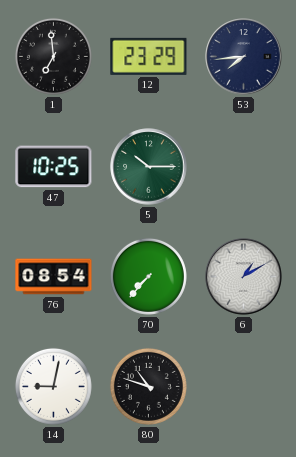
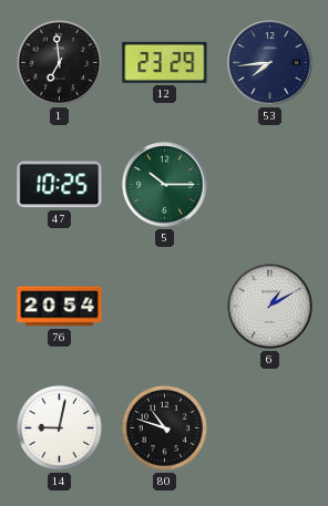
76: 08:54 -> 20:54 (60, 307)
70: 7:37 -> none (148, 276)
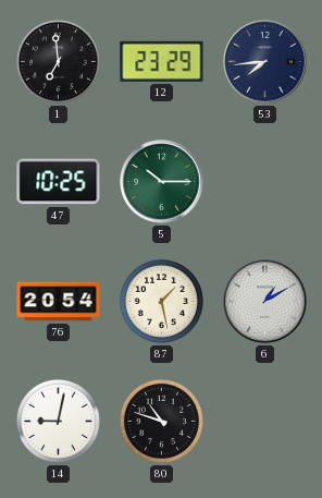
87: none -> 1:28 (161, 301)
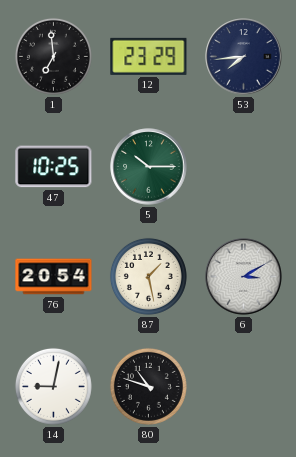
6: 1:10 -> 3:10 (244, 277)
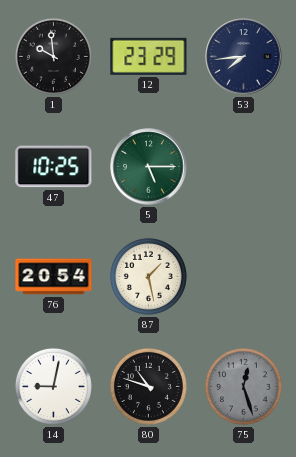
1: 6:59 -> 9:59 (53, 56)
5: 10:15 -> 5:15 (149, 167)
6: 3:10 -> none (244, 277)
75: none -> 12:27 (243, 386)
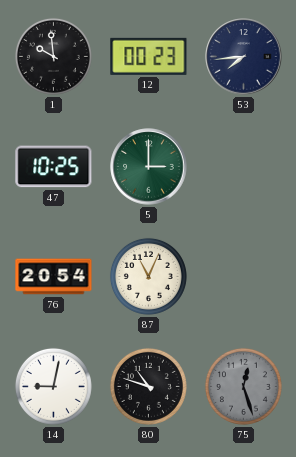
12: 23:29 -> 00:23 (149, 56)
5: 5:15 -> 3:00 (149, 167)
87: 1:28 -> 11:04 (148, 276)
